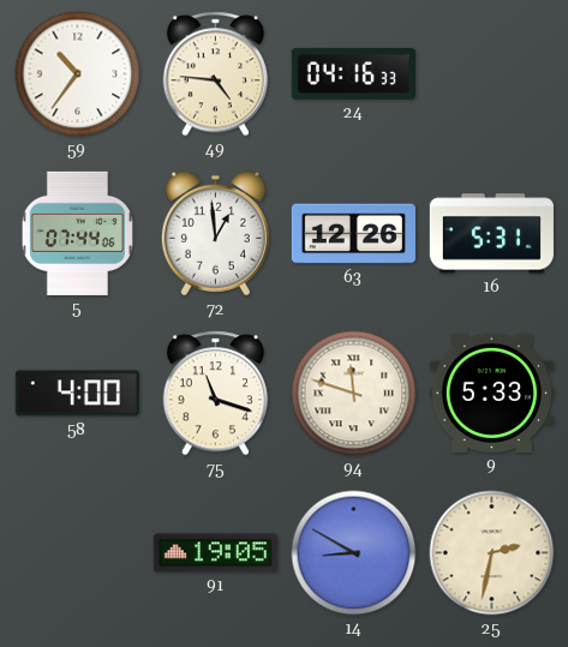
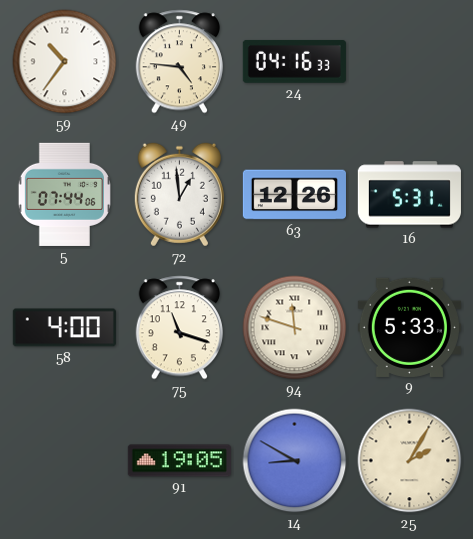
25: 2:32 -> 2:05 (410, 461)
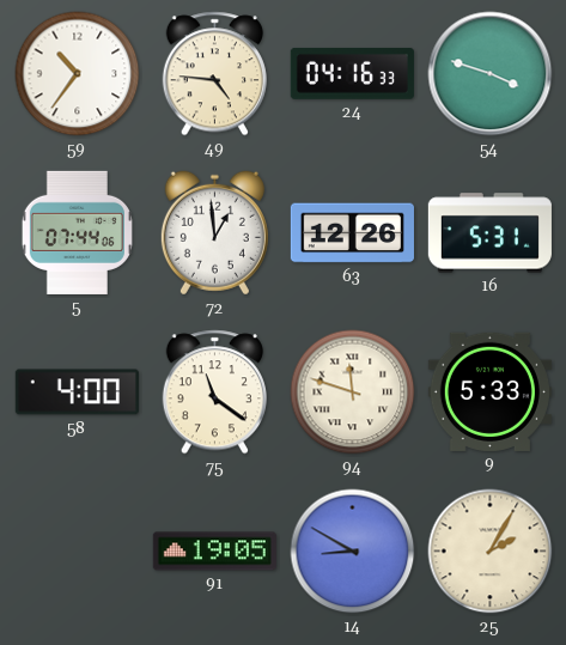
54: none -> 3:48 (491, 74)
75: 11:18 -> 11:21 (214, 393)
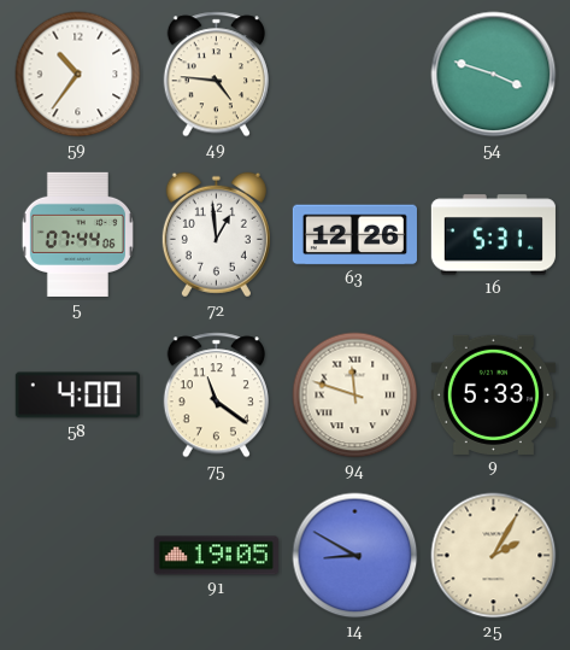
24: 04:16 -> none (352, 73)
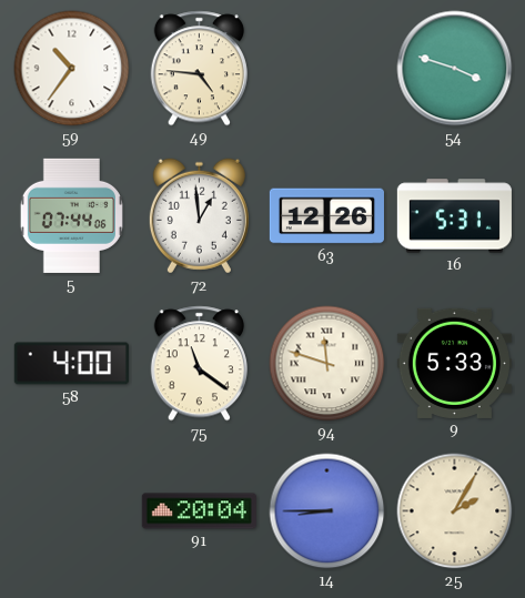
91: 19:05 -> 20:04 (199, 511)
14: 8:50 -> 8:45 (327, 511)
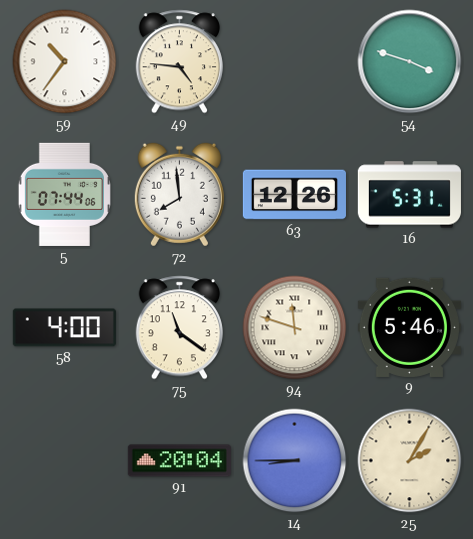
72: 12:59 -> 7:59 (179, 195)
9: 5:33 -> 5:46 (409, 327)
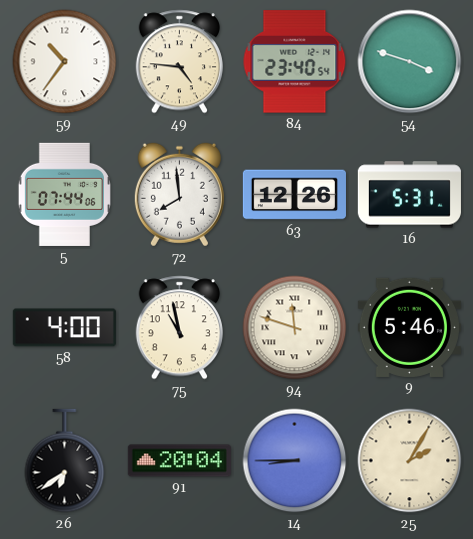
84: none -> 23:40 (295, 62)
75: 11:21 -> 10:58 (179, 328)
26: none -> 6:39 (65, 461)
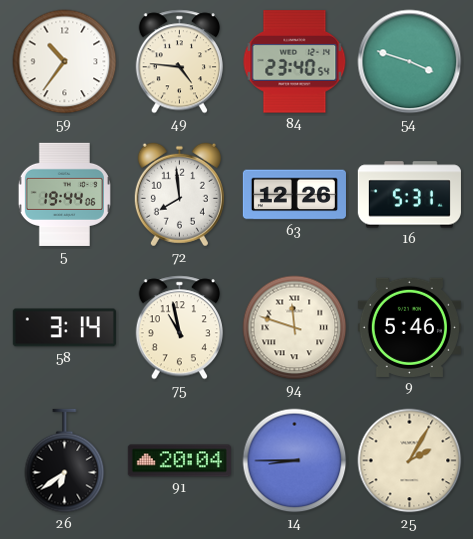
5: 07:44 -> 19:44 (64, 194)
58: 4:00 -> 3:14 (64, 328)
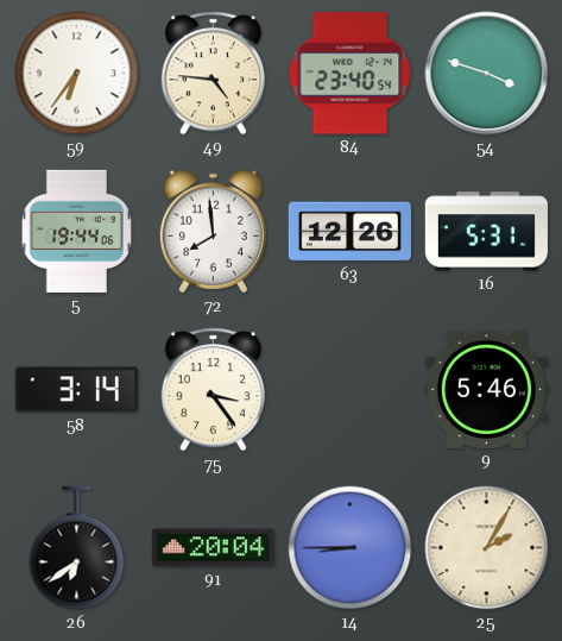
59: 10:36 -> 6:36 (77, 74)
75: 10:58 -> 3:24 (213, 390)
94: 11:48 -> none (295, 328)
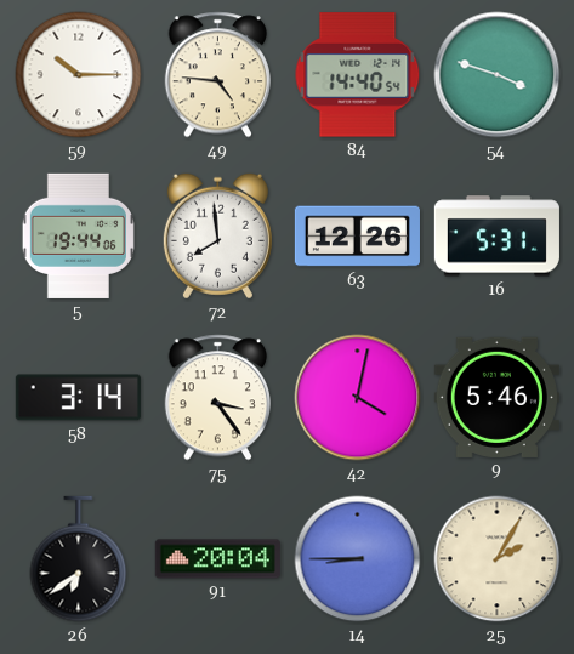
59: 6:36 -> 10:15 (79, 75)
84: 23:40 -> 14:40 (358, 75)
42: none -> 4:02 (358, 398)
